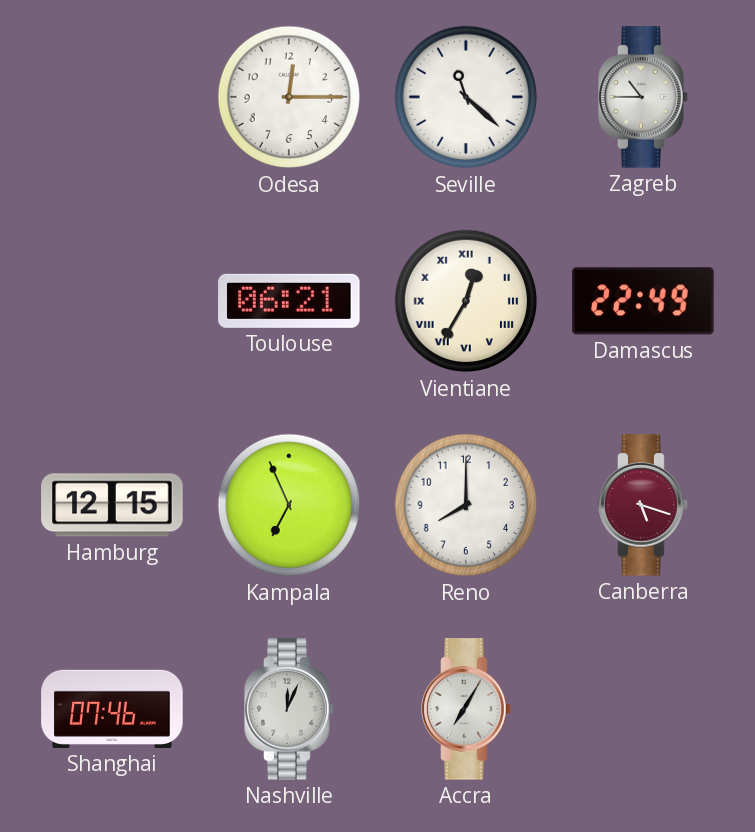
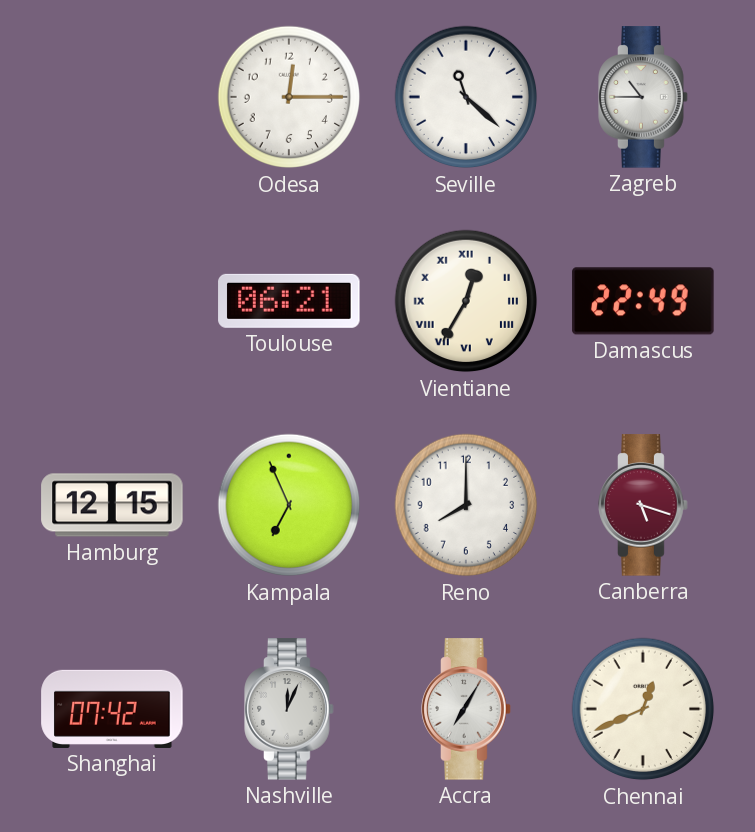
Shanghai: 07:46 -> 07:42 (112, 709)
Chennai: none -> 12:41 (643, 709)
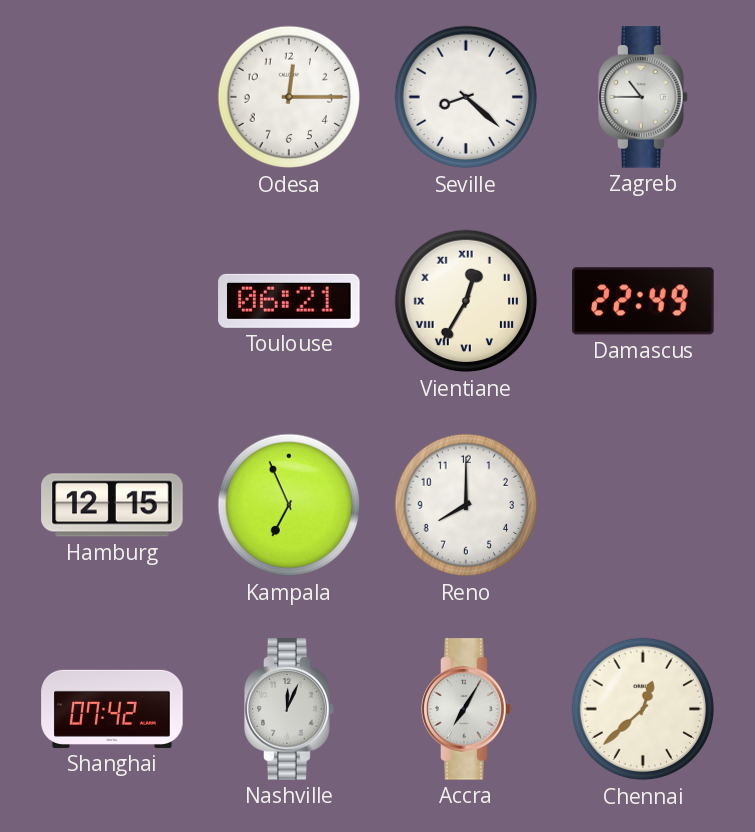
Seville: 11:22 -> 8:22 (466, 97)
Canberra: 5:18 -> none (643, 505)
Chennai: 12:41 -> 12:38 (643, 709)
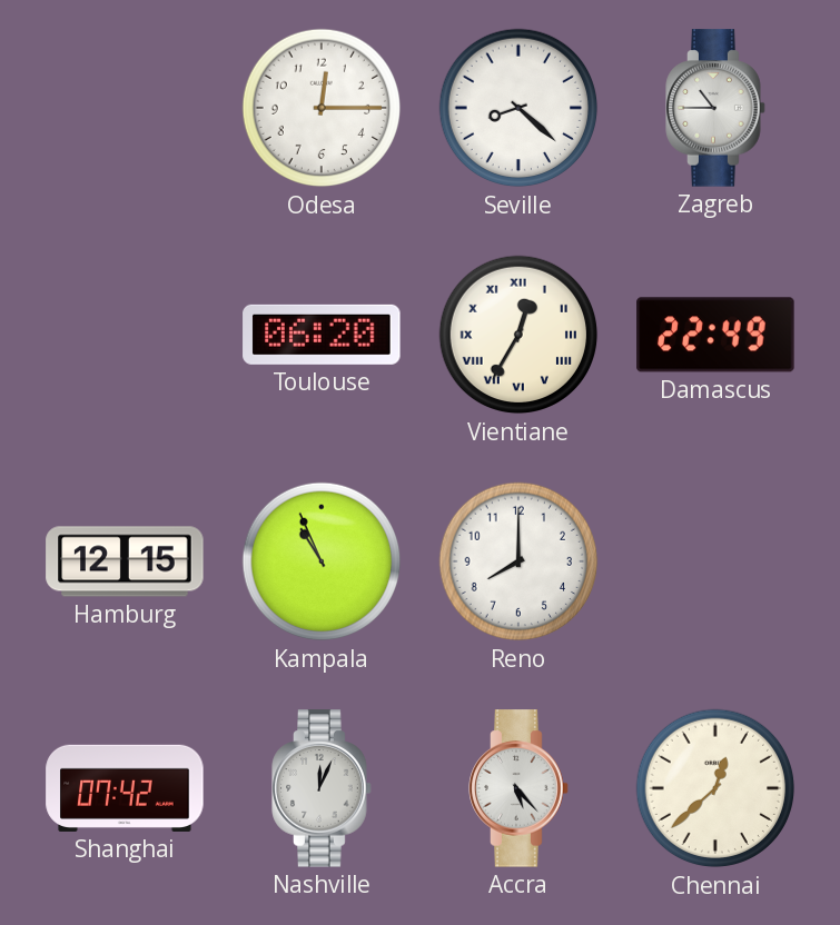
Toulouse: 06:21 -> 06:20 (322, 335)
Kampala: 6:56 -> 10:56 (322, 561)
Accra: 7:05 -> 5:23 (518, 788)
